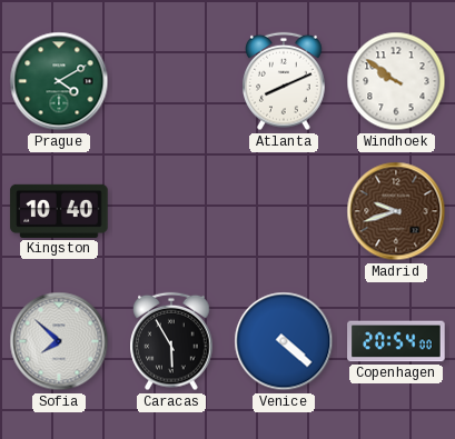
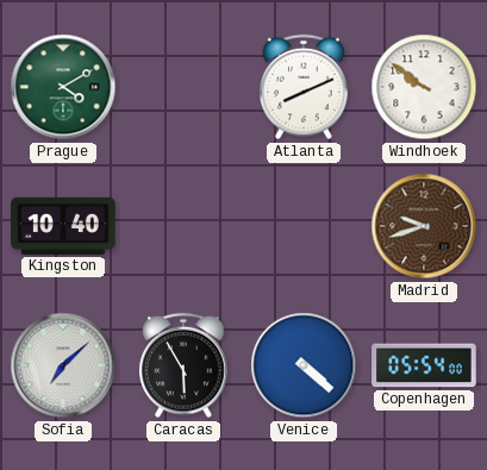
Sofia: 7:52 -> 7:08 (63, 365)
Copenhagen: 20:54 -> 05:54 (424, 365)
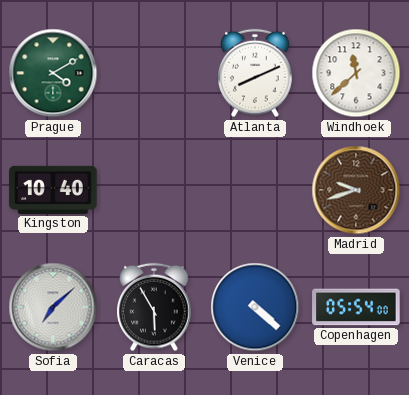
Windhoek: 9:51 -> 11:38 (356, 73)
